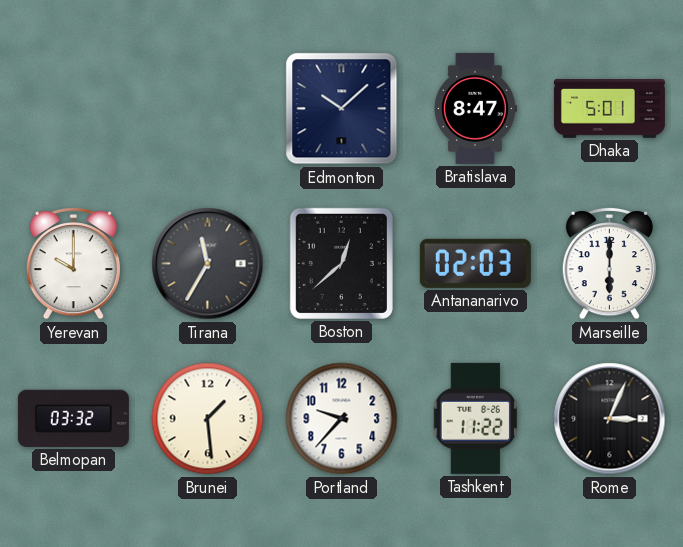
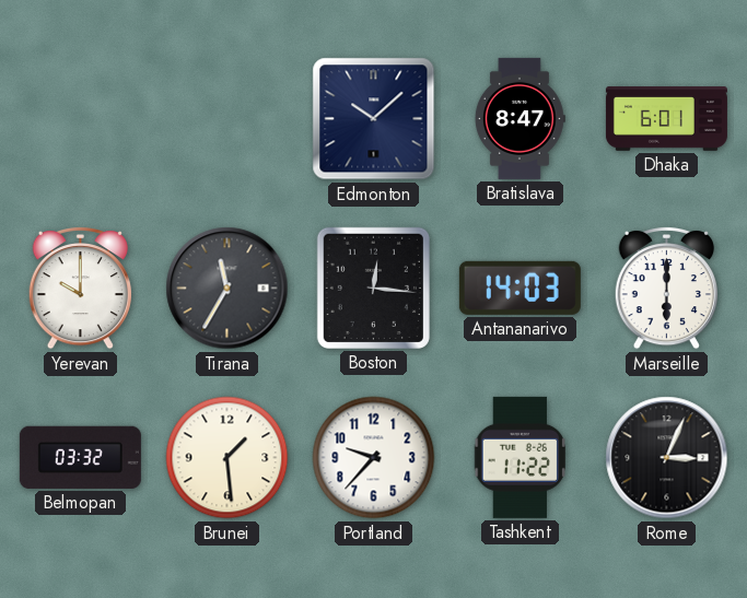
Dhaka: 5:01 -> 6:01 (666, 119)
Boston: 12:38 -> 12:16 (373, 288)
Antananarivo: 02:03 -> 14:03 (520, 288)
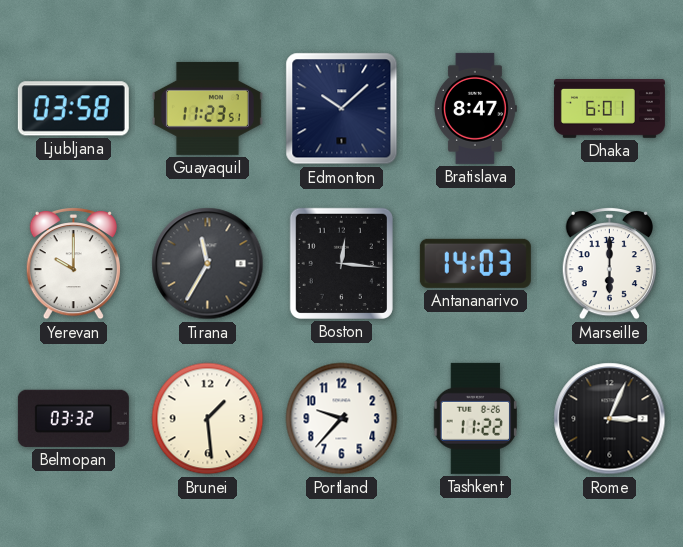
Ljubljana: none -> 03:58 (73, 109)
Guayaquil: none -> 11:23 (207, 108)
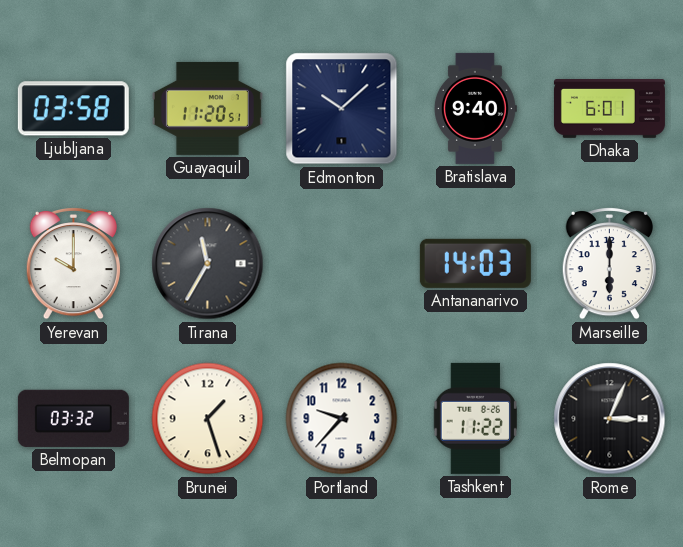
Guayaquil: 11:23 -> 11:20 (207, 108)
Bratislava: 8:47 -> 9:40 (475, 108)
Boston: 12:16 -> none (341, 263)
Brunei: 1:29 -> 1:27 (208, 419)
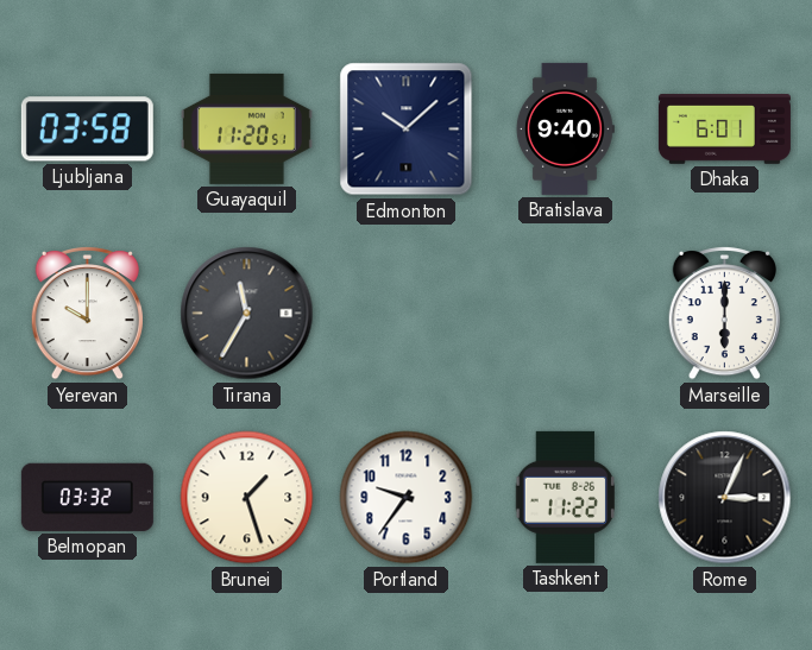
Antananarivo: 14:03 -> none (475, 263)
Portland: 9:37 -> 9:36 (407, 498)
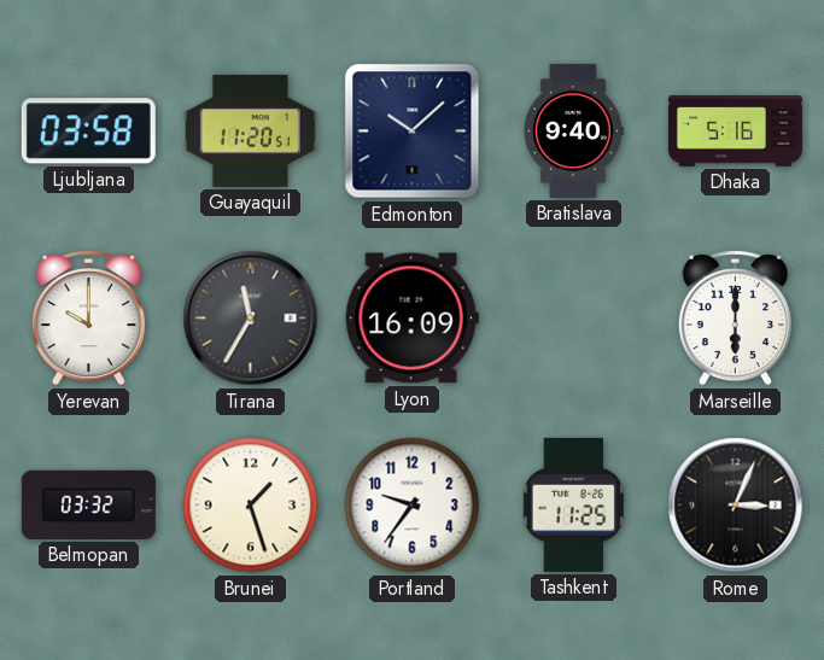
Dhaka: 6:01 -> 5:16 (735, 132)
Lyon: none -> 16:09 (411, 319)
Tashkent: 11:22 -> 11:25 (573, 504)
